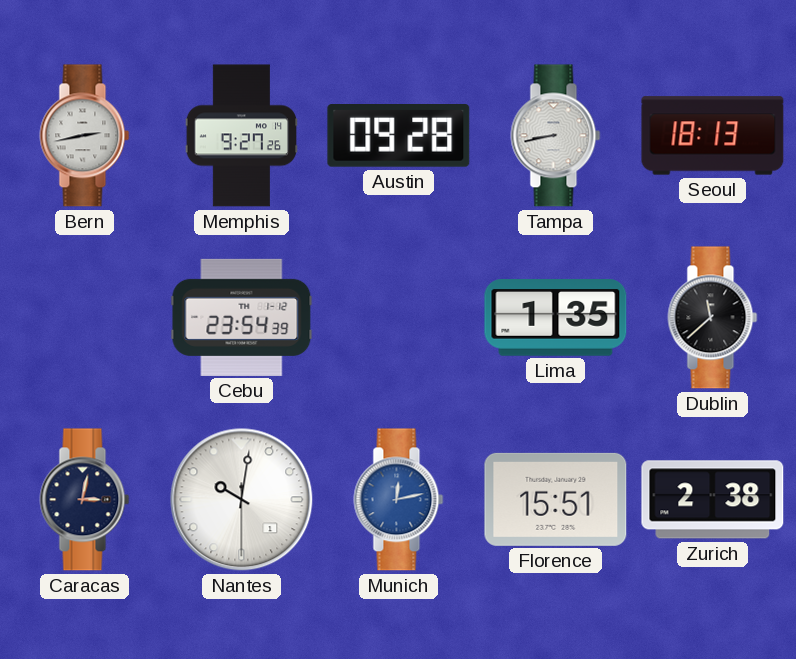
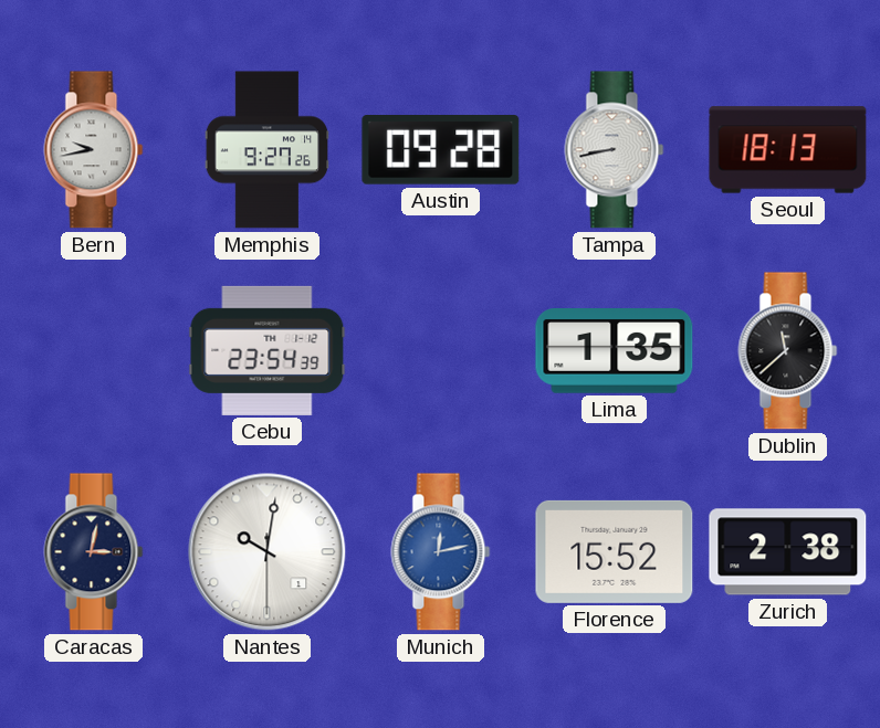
Bern: 2:43 -> 9:43 (94, 150)
Florence: 15:51 -> 15:52 (615, 551)
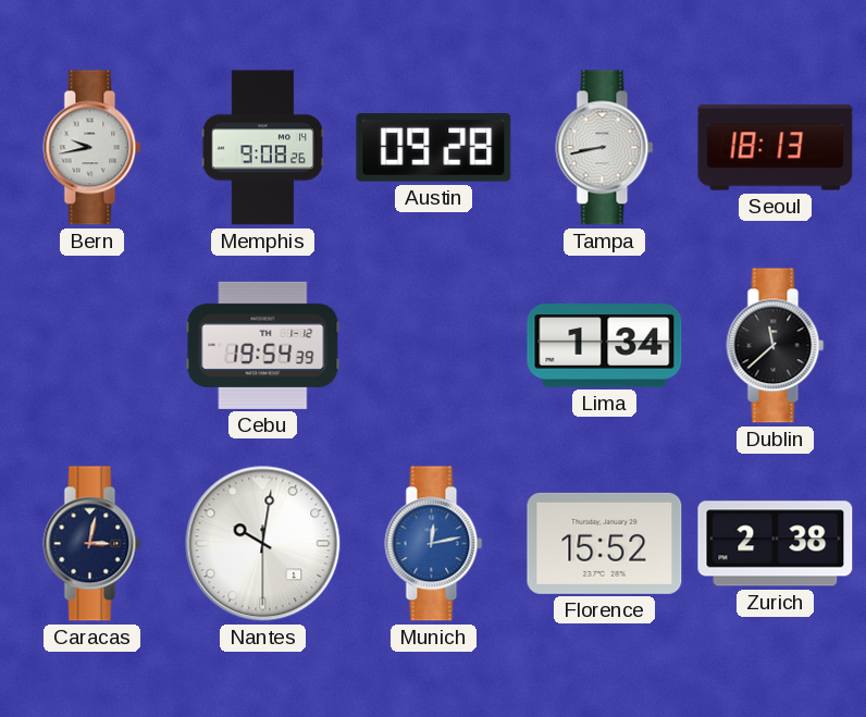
Memphis: 9:27 -> 9:08 (263, 148)
Cebu: 23:54 -> 19:54 (263, 345)
Lima: 1:35 -> 1:34 (605, 346)
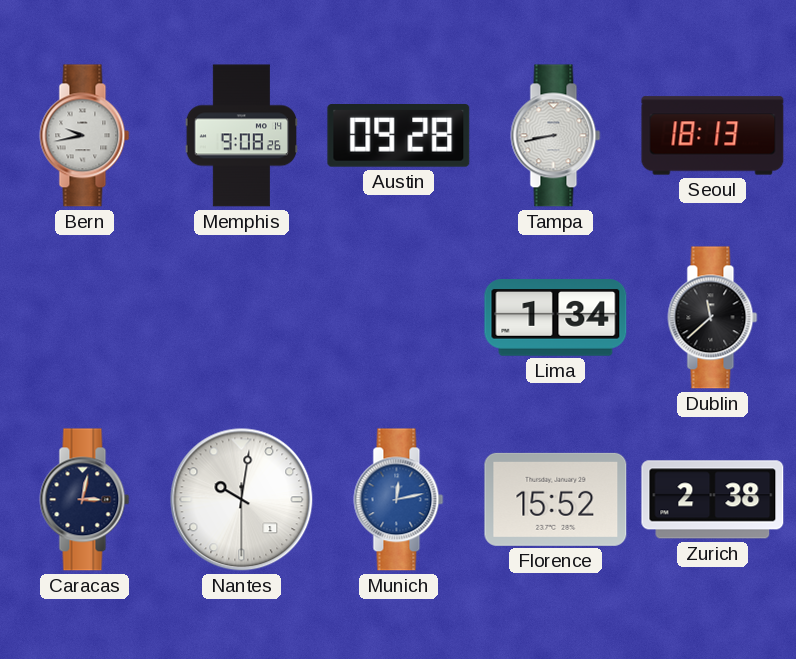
Cebu: 19:54 -> none (263, 345)
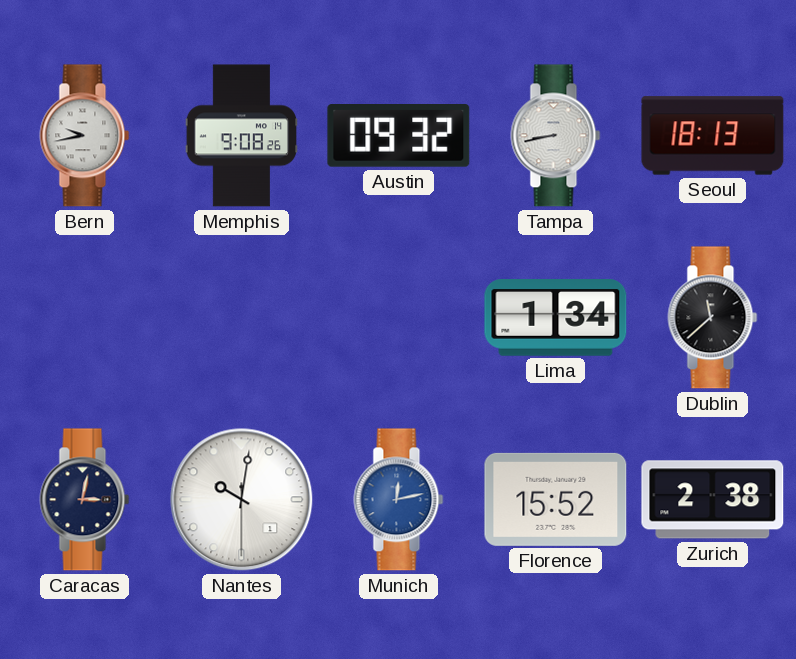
Austin: 09:28 -> 09:32 (399, 136)
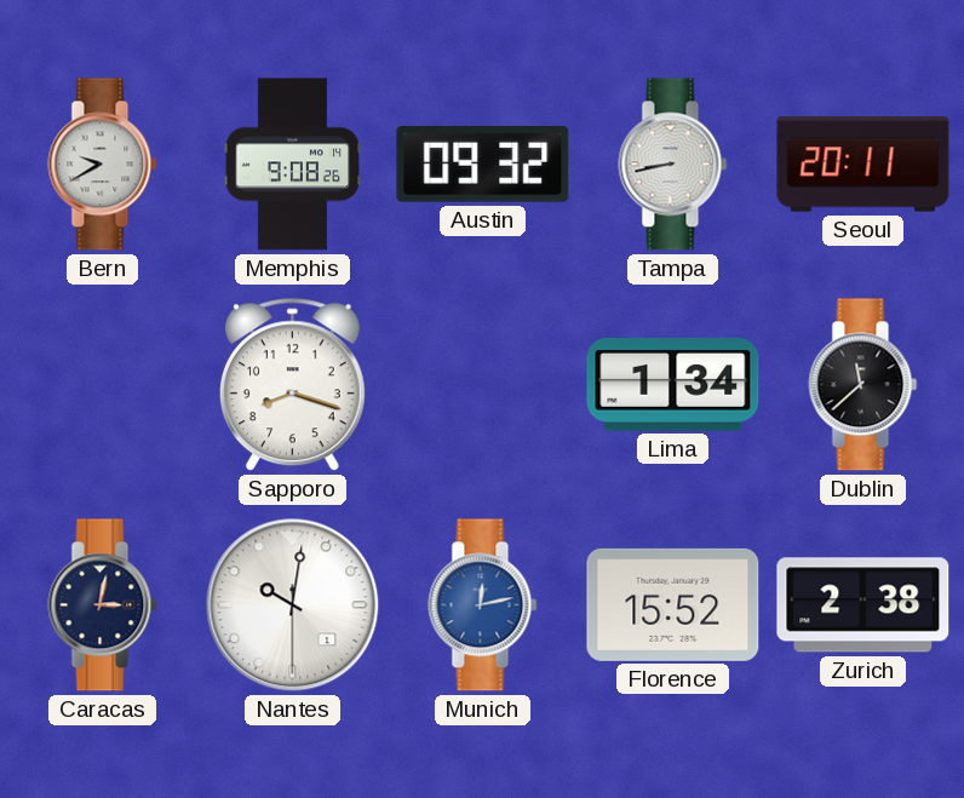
Bern: 9:43 -> 9:40 (103, 165)
Seoul: 18:13 -> 20:11 (863, 165)
Sapporo: none -> 8:18 (292, 385)
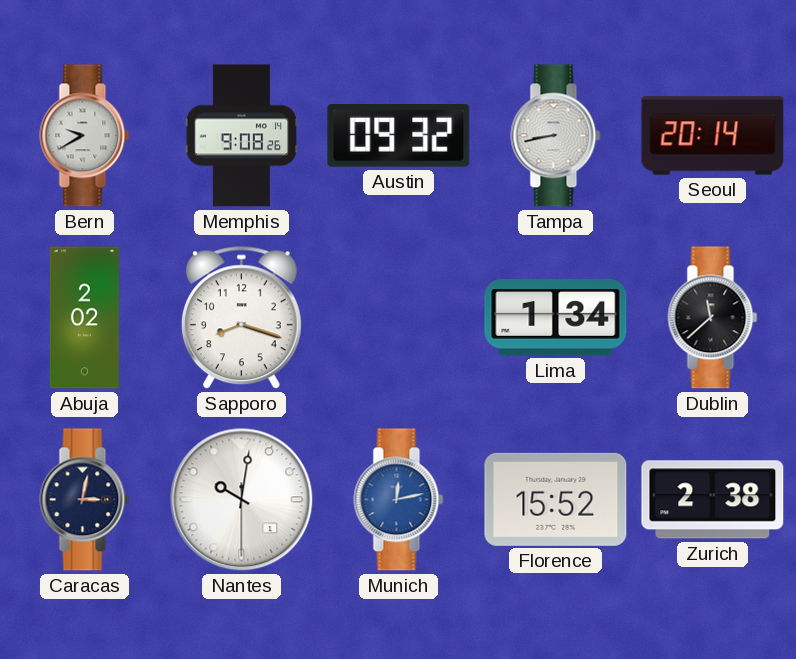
Seoul: 20:11 -> 20:14 (713, 136)
Abuja: none -> 2:02 (84, 318)
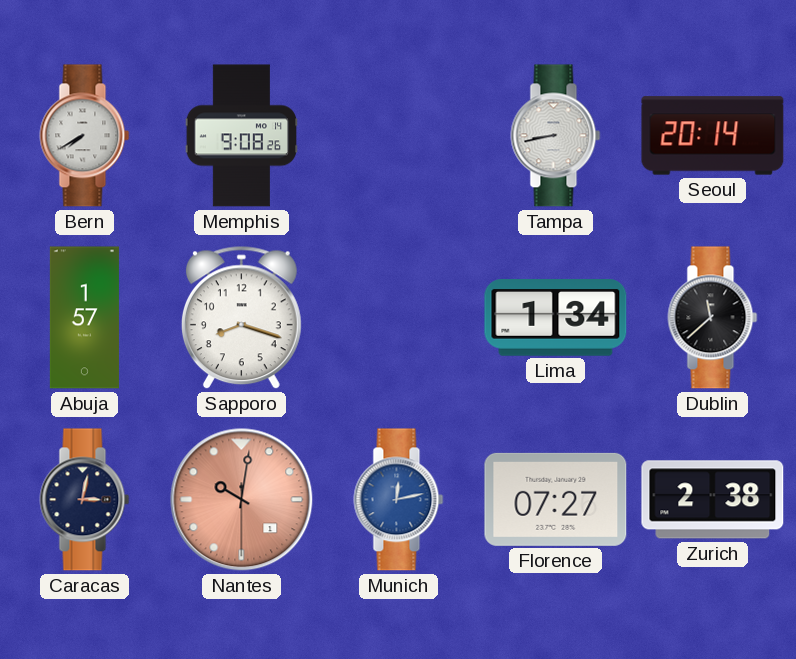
Bern: 9:40 -> 7:40 (85, 136)
Austin: 09:32 -> none (399, 136)
Abuja: 2:02 -> 1:57 (84, 318)
Nantes dial: white -> salmon (242, 500)
Florence: 15:52 -> 07:27 (556, 499)
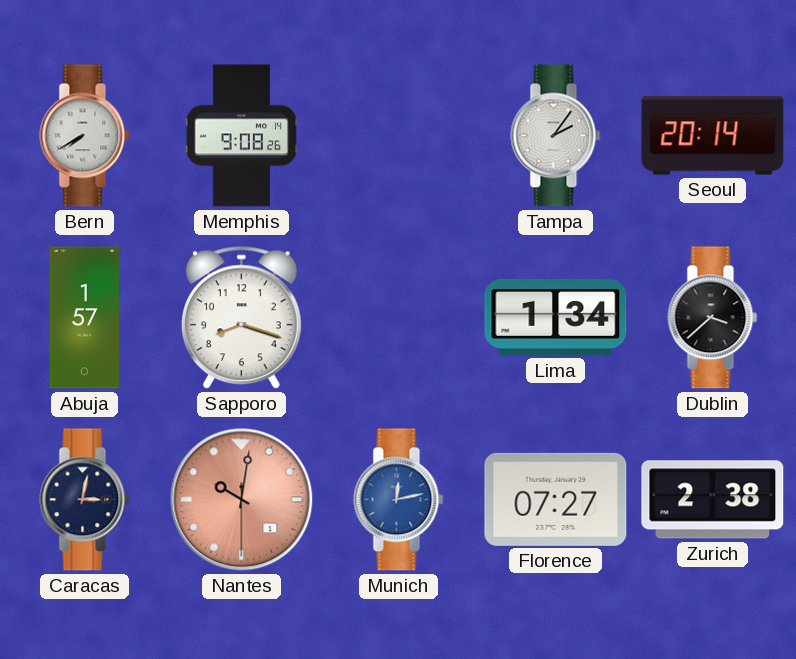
Tampa: 8:43 -> 2:06 (556, 136)
Dublin: 11:38 -> 3:38 (713, 318)
